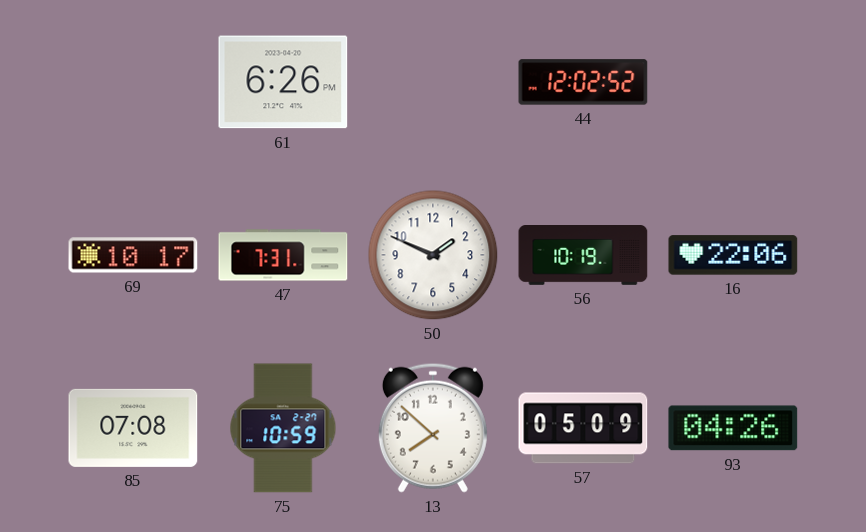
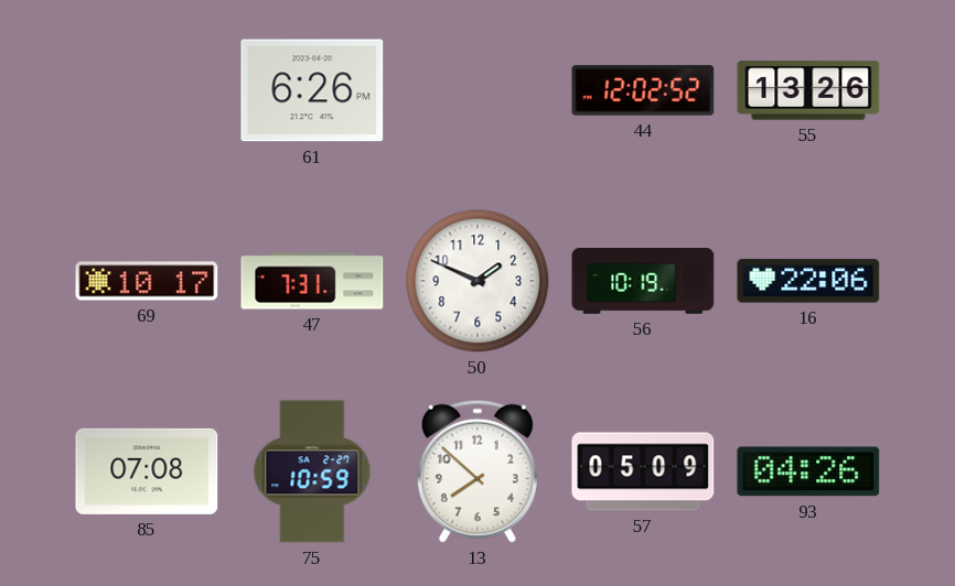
55: none -> 13:26 (808, 90)
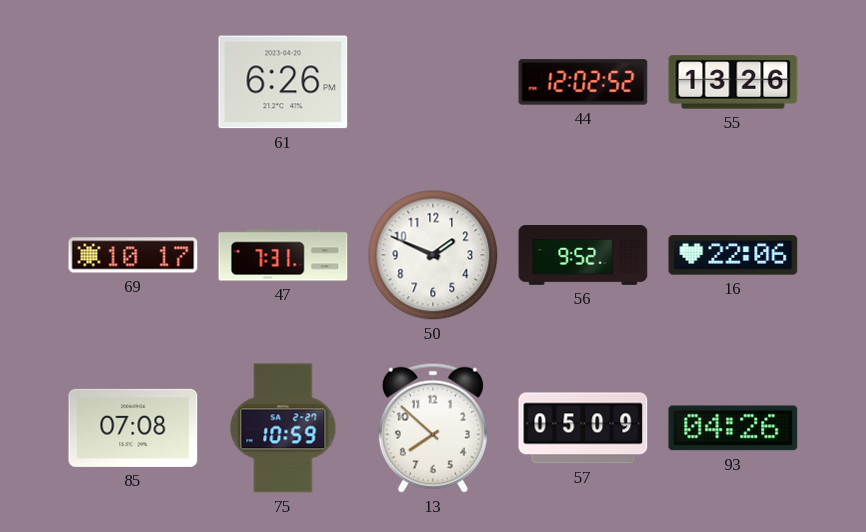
56: 10:19 -> 9:52 (583, 256)
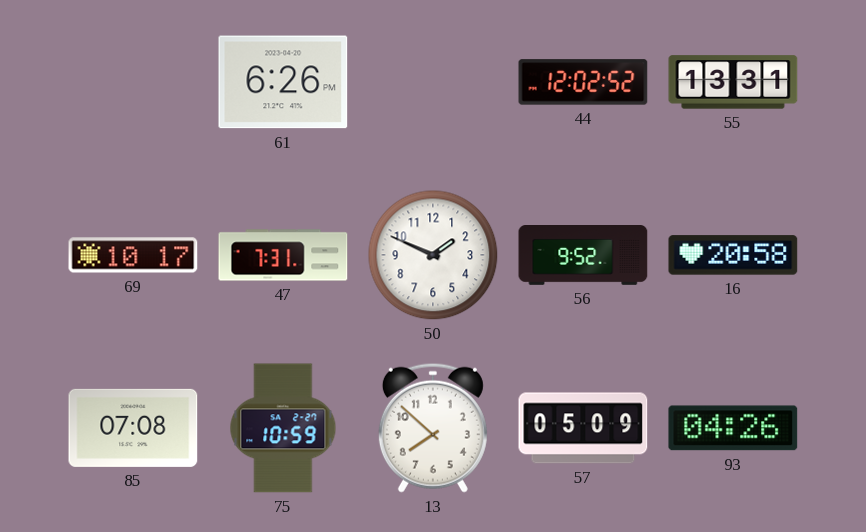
55: 13:26 -> 13:31 (733, 82)
16: 22:06 -> 20:58 (733, 255)
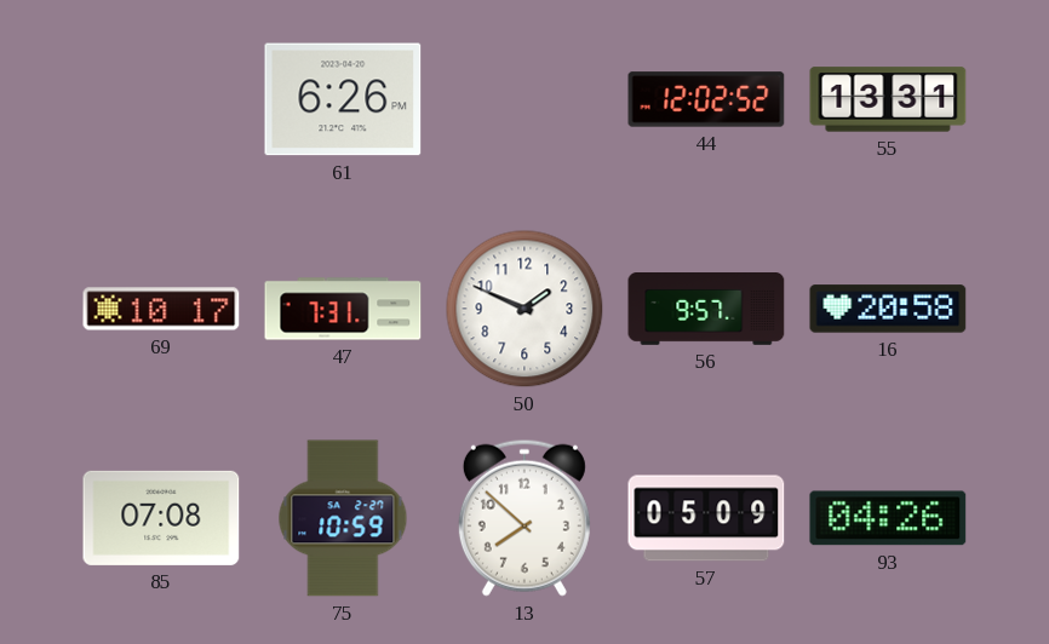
56: 9:52 -> 9:57 (706, 310)
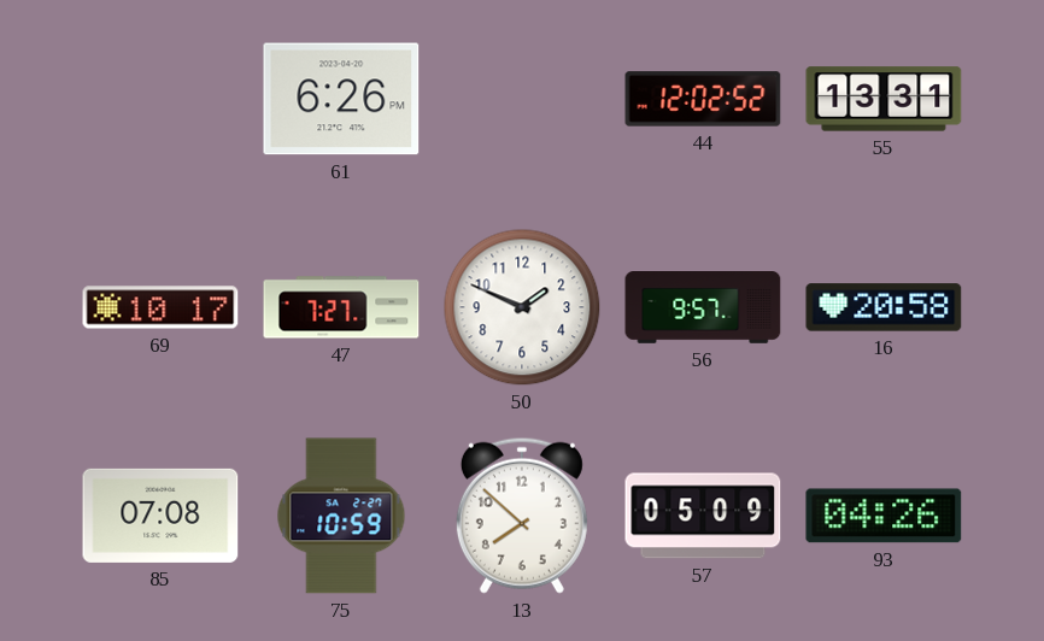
47: 7:31 -> 7:27 (341, 307)
